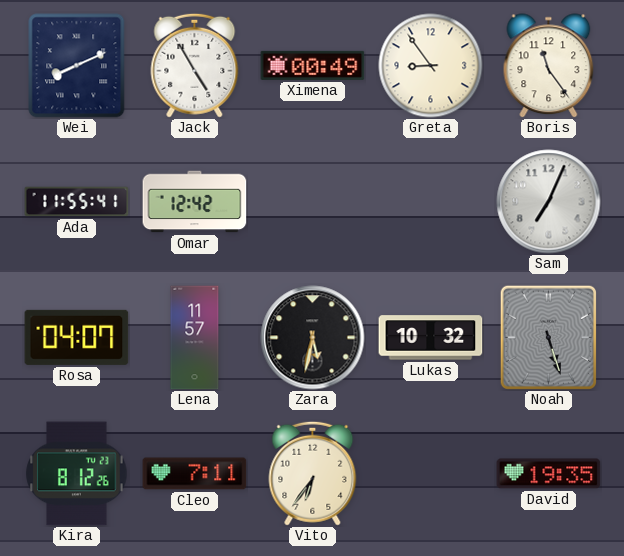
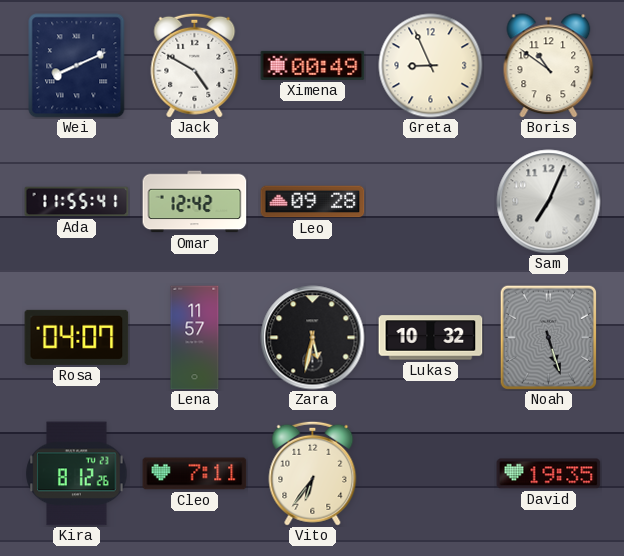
Jack: 4:55 -> 4:50 (195, 65)
Greta: 8:54 -> 8:56 (431, 66)
Boris: 11:24 -> 10:51 (549, 66)
Leo: none -> 09:28 (313, 202)
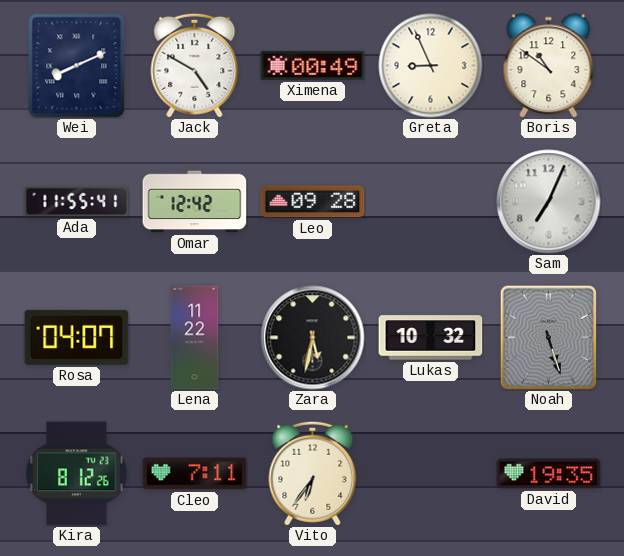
Lena: 11:57 -> 11:22 (195, 338)
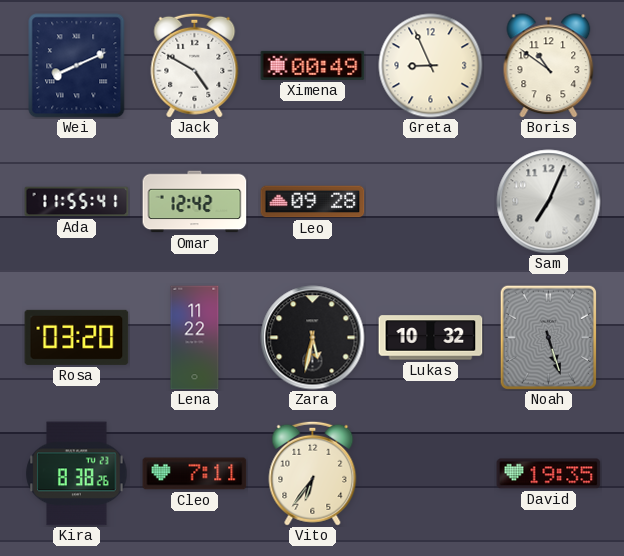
Rosa: 04:07 -> 03:20 (77, 337)
Kira: 8:12 -> 8:38 (77, 474)
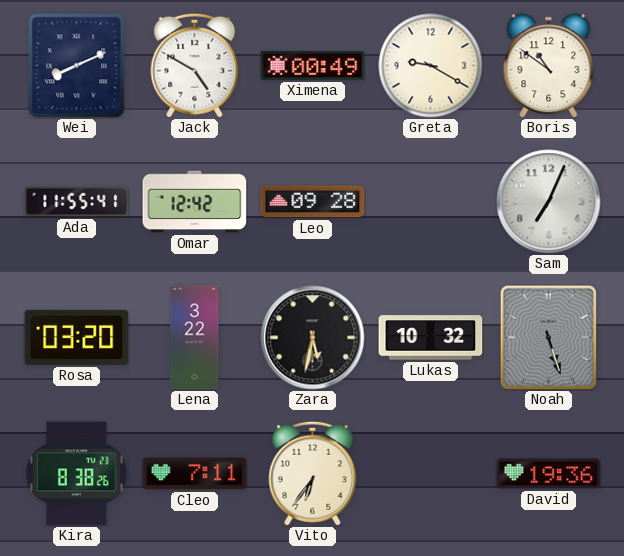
Greta: 8:56 -> 9:20 (431, 66)
Lena: 11:22 -> 3:22 (195, 338)
David: 19:35 -> 19:36 (549, 474)
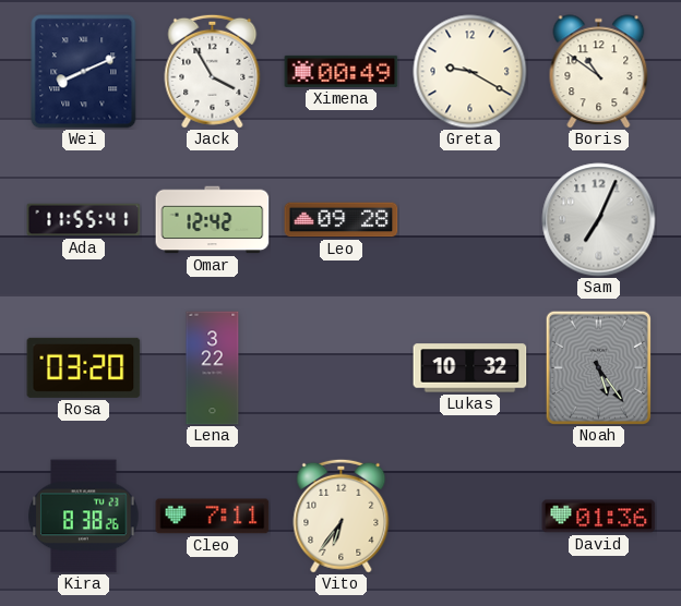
Jack: 4:50 -> 3:55 (213, 71)
Zara: 5:32 -> none (313, 338)
Noah: 5:27 -> 5:24 (598, 367)
David: 19:36 -> 01:36 (599, 517)
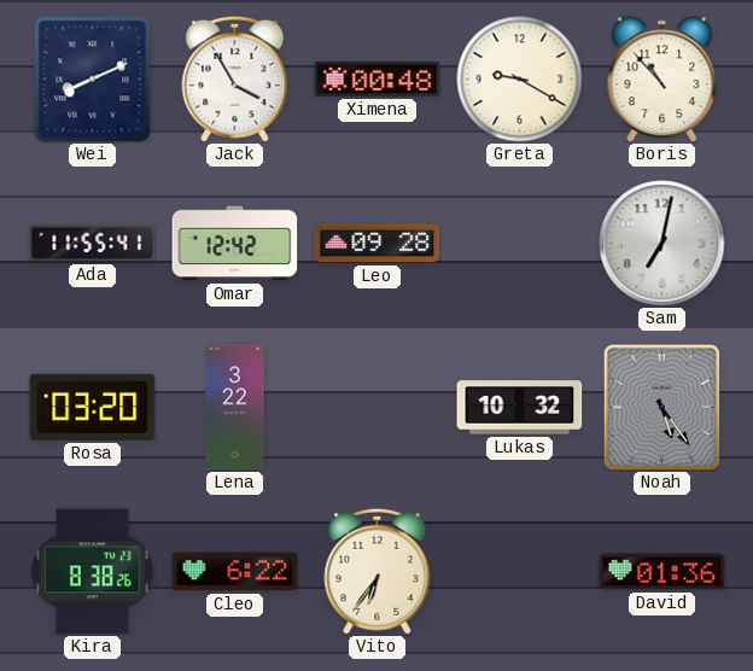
Ximena: 00:49 -> 00:48 (378, 78)
Boris: 10:51 -> 10:53 (662, 80)
Sam: 7:04 -> 7:02 (662, 244)
Cleo: 7:11 -> 6:22 (235, 572)
